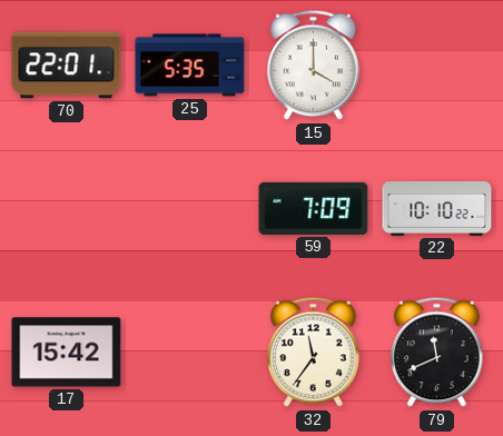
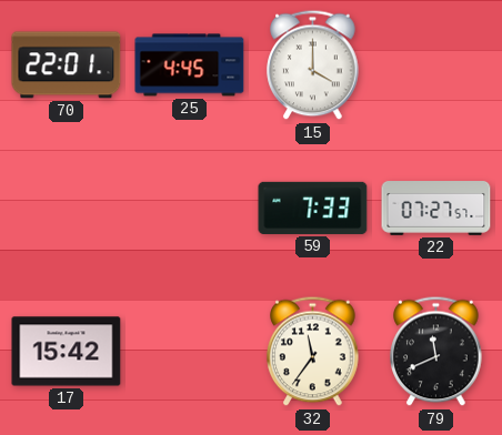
25: 5:35 -> 4:45 (190, 65)
59: 7:09 -> 7:33 (313, 208)
22: 10:10 -> 07:27 (436, 209)
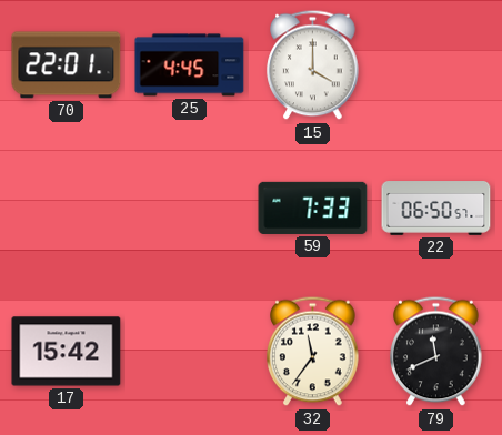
22: 07:27 -> 06:50 (436, 209)
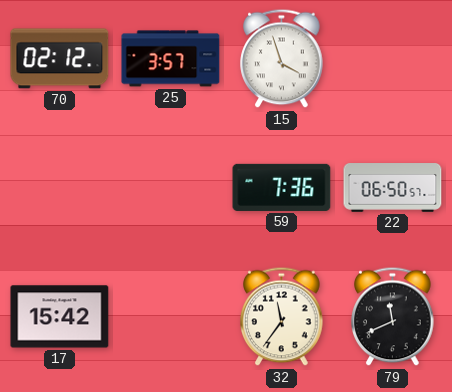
70: 22:01 -> 02:12 (60, 59)
25: 4:45 -> 3:57 (171, 59)
15: 4:00 -> 3:57 (282, 59)
59: 7:33 -> 7:36 (282, 187)
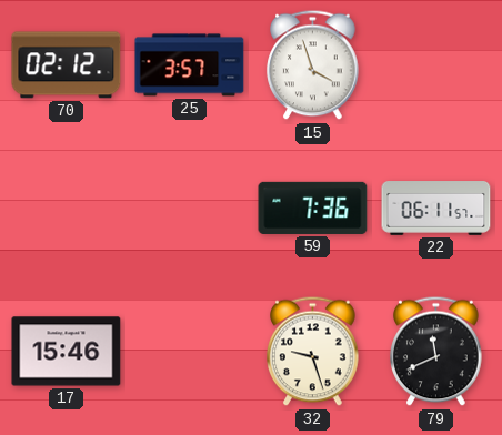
22: 06:50 -> 06:11 (436, 209)
17: 15:42 -> 15:46 (67, 352)
32: 11:36 -> 9:27 (313, 352)
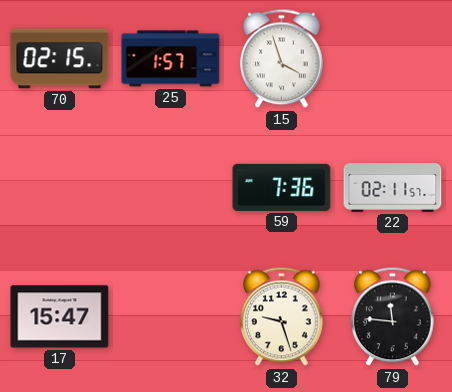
70: 02:12 -> 02:15 (60, 59)
25: 3:57 -> 1:57 (171, 59)
22: 06:11 -> 02:11 (393, 188)
17: 15:46 -> 15:47 (60, 317)
79: 11:41 -> 11:46 (393, 317)
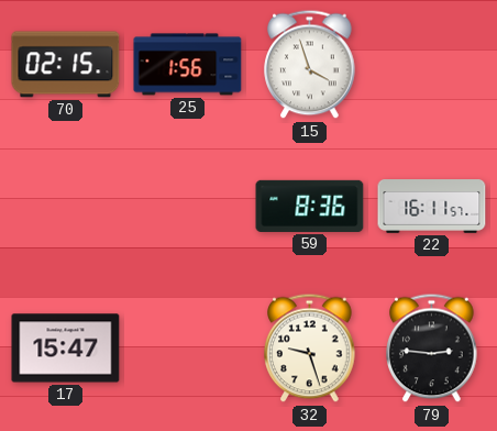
25: 1:57 -> 1:56 (188, 65)
59: 7:36 -> 8:36 (310, 206)
22: 02:11 -> 16:11 (432, 207)
79: 11:46 -> 2:46 (432, 349)
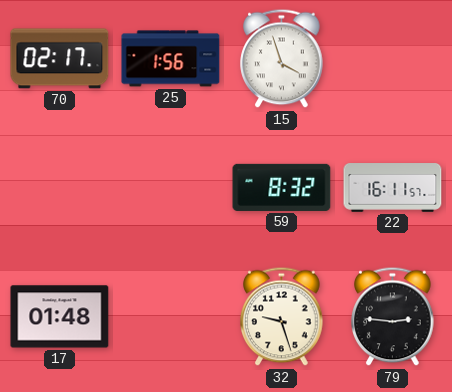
70: 02:15 -> 02:17 (60, 59)
59: 8:36 -> 8:32 (282, 187)
17: 15:47 -> 01:48 (60, 317)
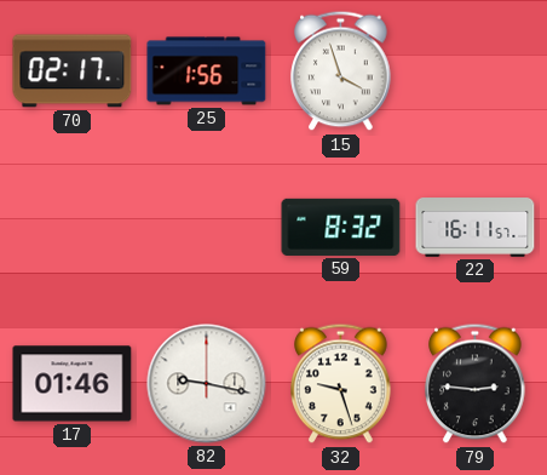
17: 01:48 -> 01:46 (73, 384)
82: none -> 9:17 (207, 384)
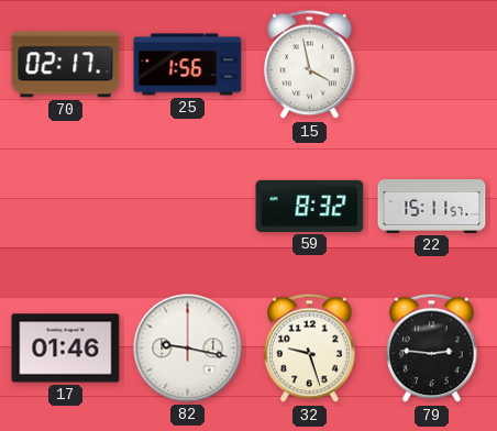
15: 3:57 -> 3:58 (310, 65)
22: 16:11 -> 15:11 (432, 207)
